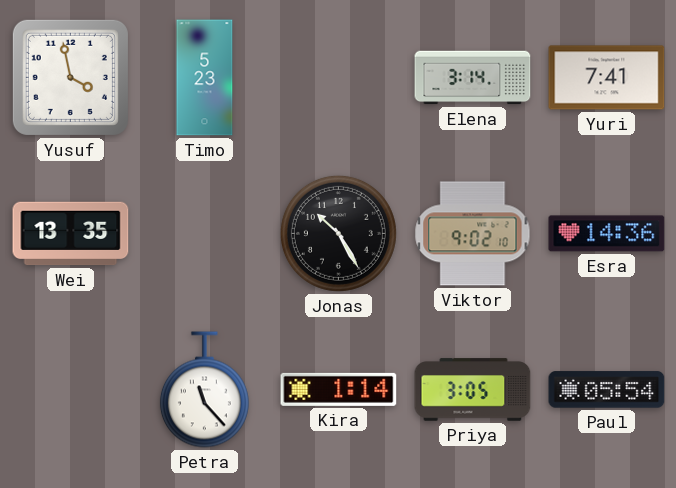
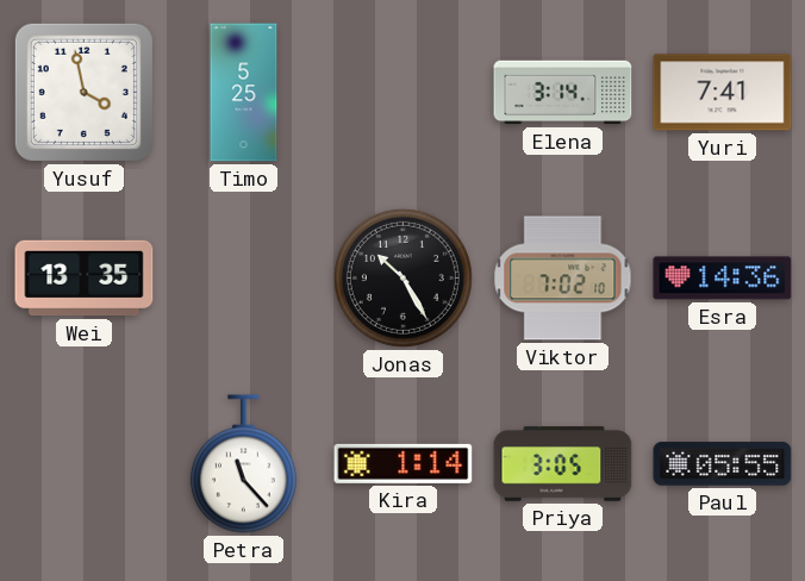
Timo: 5:23 -> 5:25 (244, 93)
Viktor: 9:02 -> 7:02 (563, 279)
Paul: 05:54 -> 05:55 (723, 464)
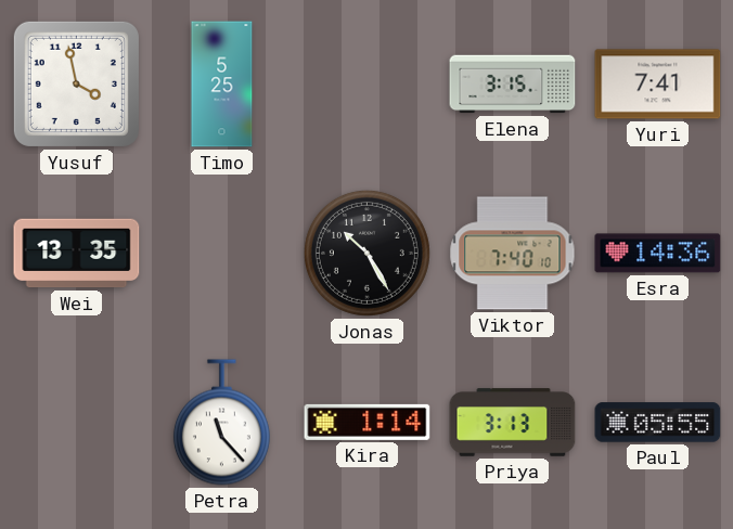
Elena: 3:14 -> 3:15 (513, 85)
Viktor: 7:02 -> 7:40 (513, 254)
Priya: 3:05 -> 3:13 (513, 423)
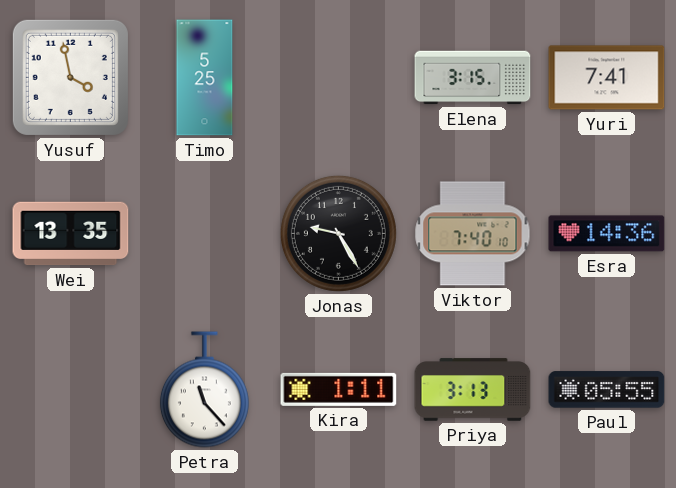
Jonas: 10:25 -> 9:25 (338, 233)
Kira: 1:14 -> 1:11 (339, 389)
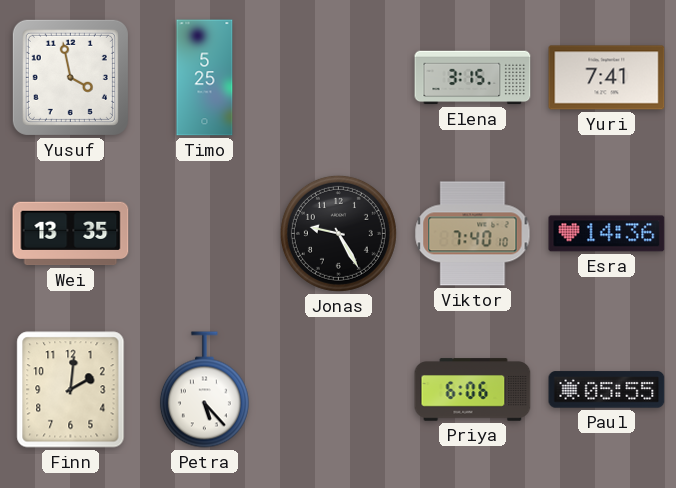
Finn: none -> 2:01 (71, 390)
Petra: 11:23 -> 5:23 (204, 390)
Kira: 1:11 -> none (339, 389)
Priya: 3:13 -> 6:06 (473, 390)
